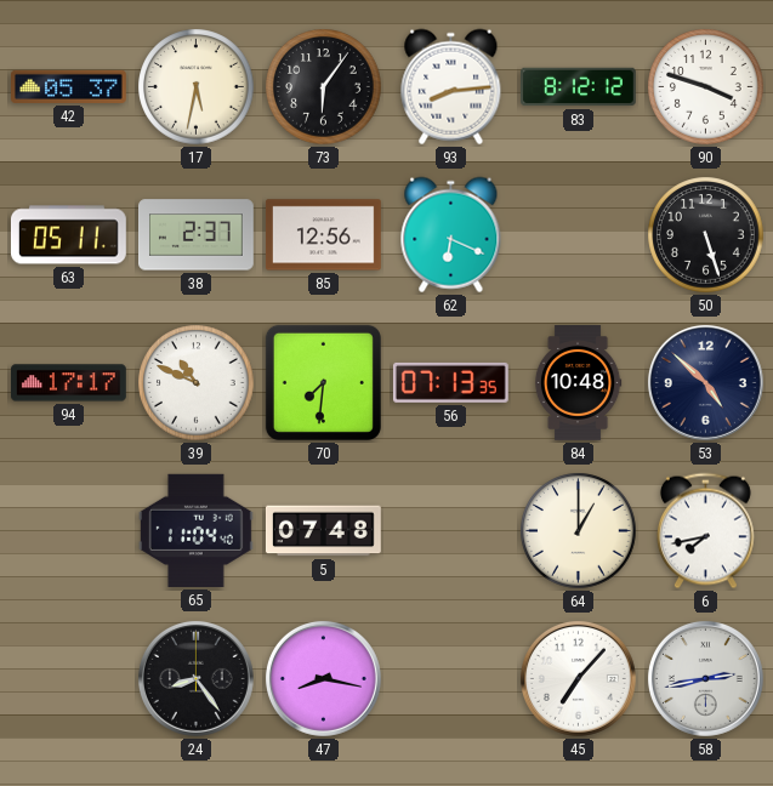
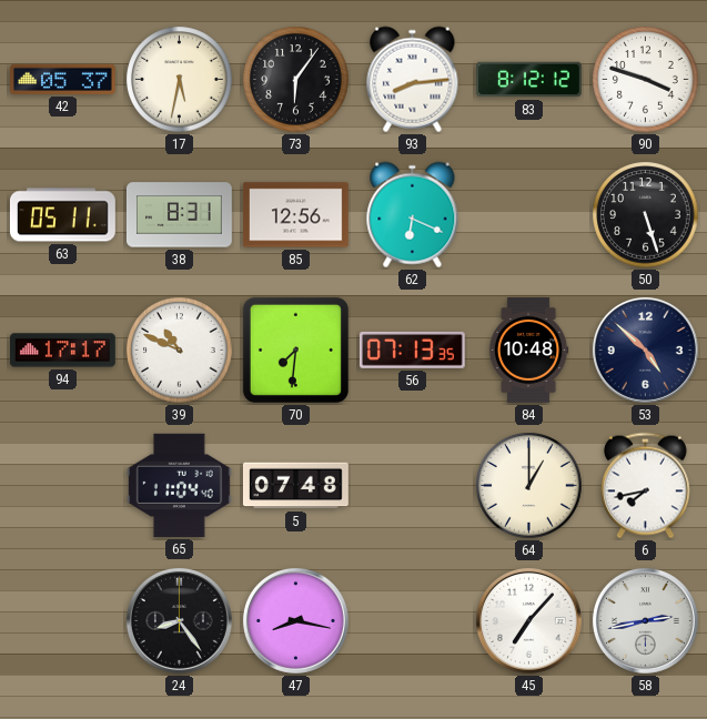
38: 2:37 -> 8:31 (180, 215)
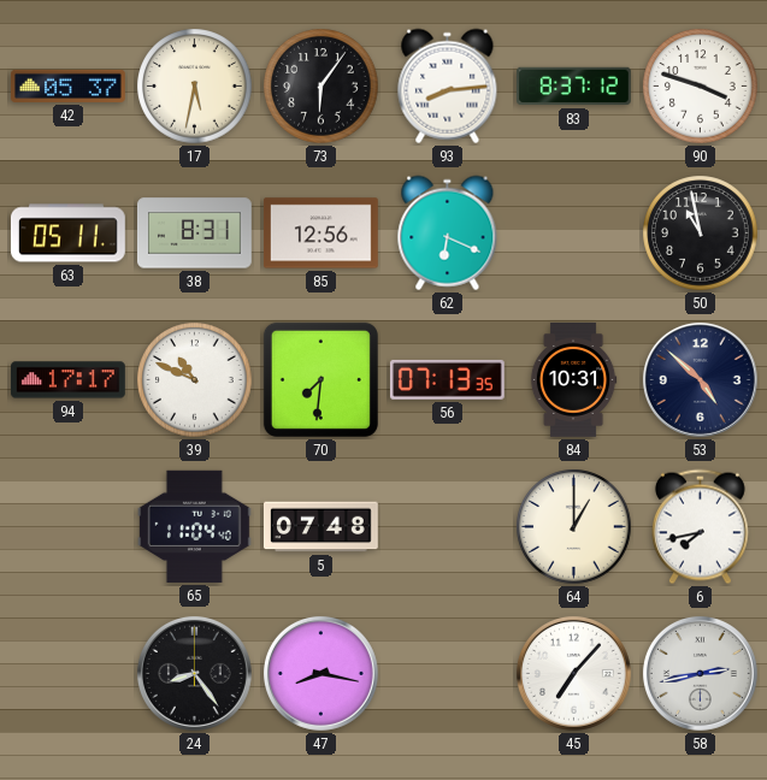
83: 8:12 -> 8:37 (574, 87)
50: 5:27 -> 10:58 (701, 234)
84: 10:48 -> 10:31 (573, 380)
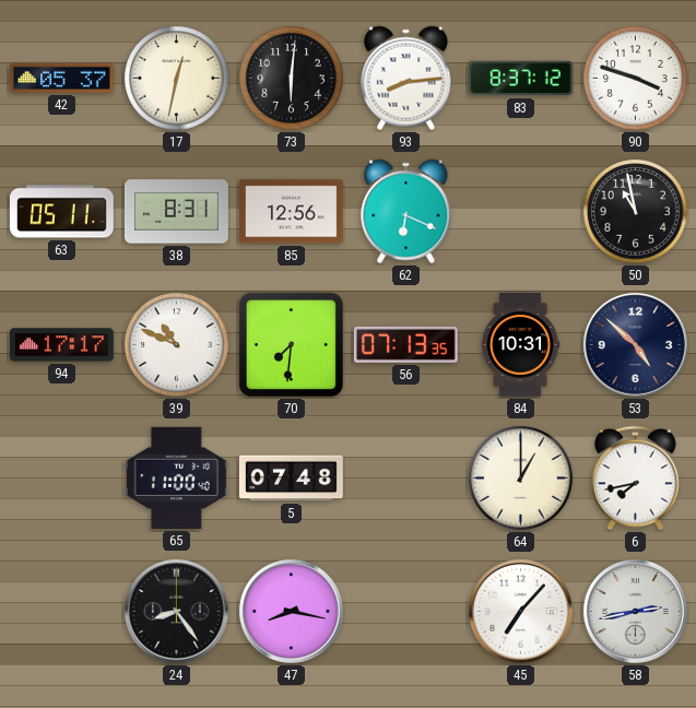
17: 5:32 -> 12:32 (177, 79)
73: 6:06 -> 6:01 (292, 79)
65: 11:04 -> 11:00 (176, 477)
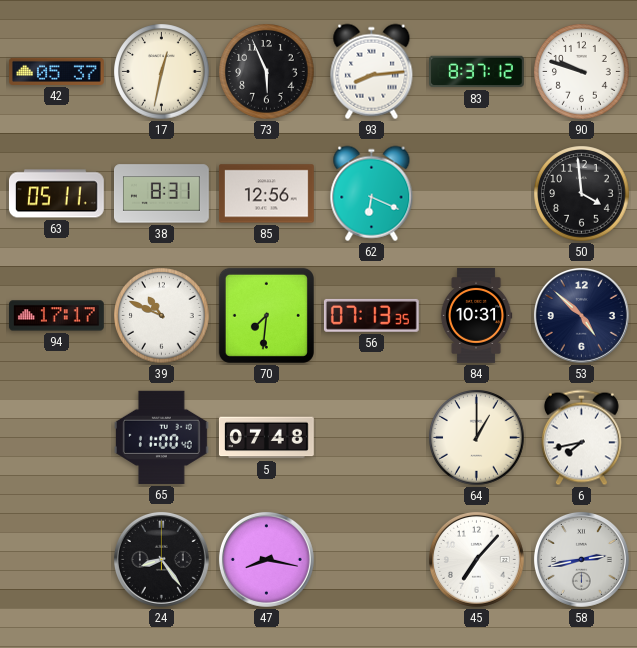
73: 6:01 -> 5:56 (267, 72)
90: 3:48 -> 9:48 (582, 72)
50: 10:58 -> 3:59 (582, 194)
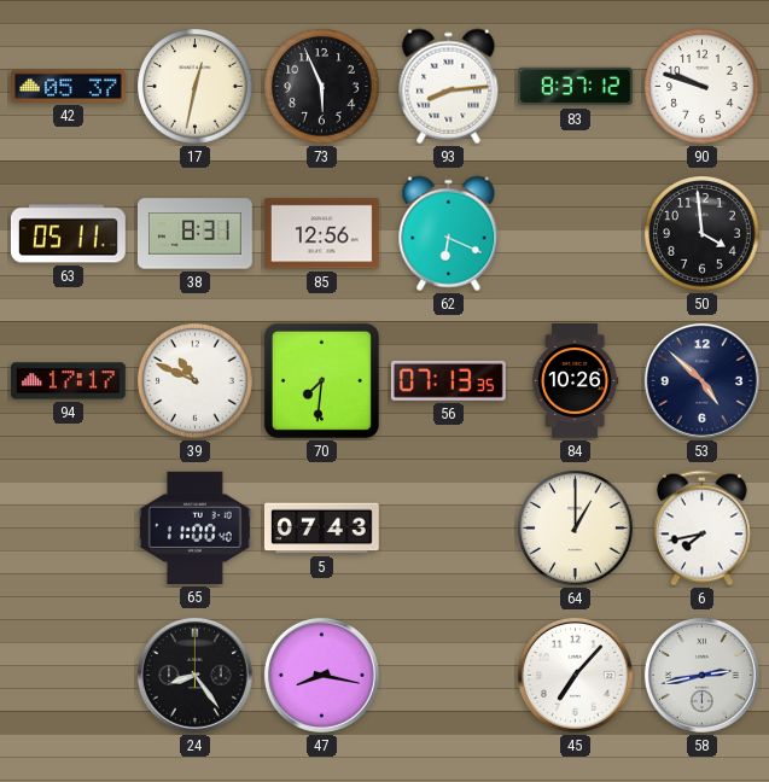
84: 10:31 -> 10:26 (575, 381)
5: 07:48 -> 07:43 (322, 529)
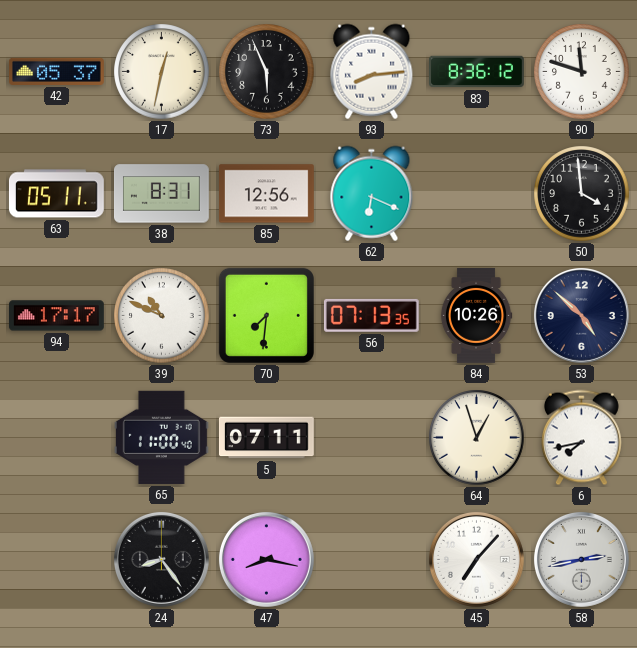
83: 8:37 -> 8:36 (477, 72)
90: 9:48 -> 11:48 (582, 72)
5: 07:43 -> 07:11 (267, 438)
64: 1:00 -> 12:57 (477, 438)
